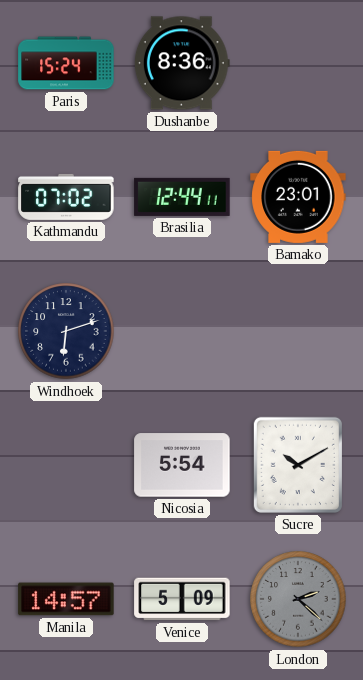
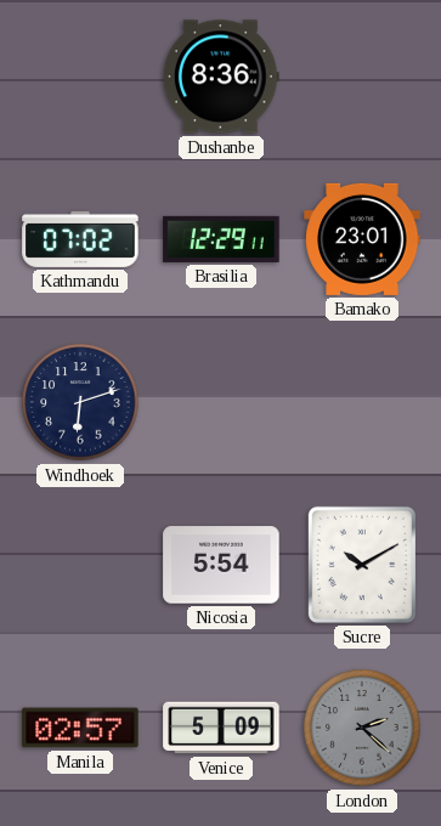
Paris: 15:24 -> none (66, 63)
Brasilia: 12:44 -> 12:29 (221, 239)
Manila: 14:57 -> 02:57 (80, 728)
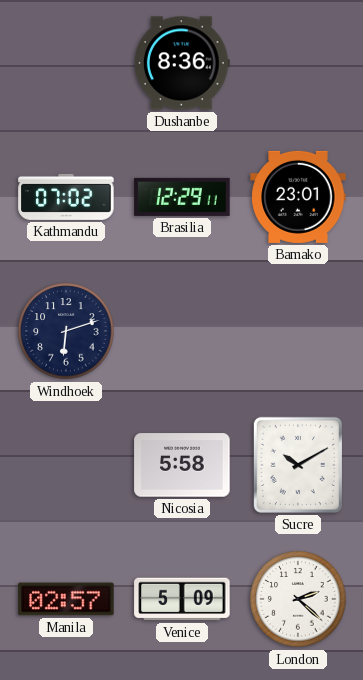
Nicosia: 5:54 -> 5:58 (182, 465)
London dial: grey -> white (298, 599)
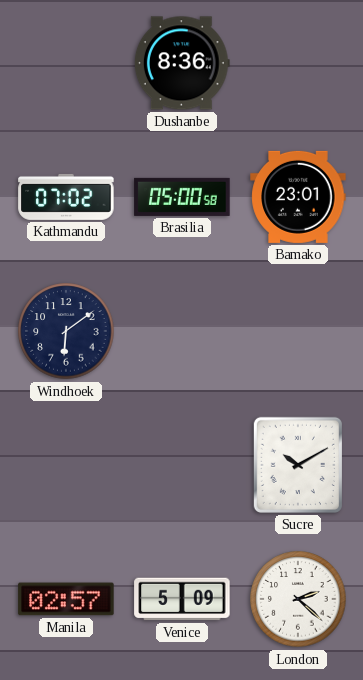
Brasilia: 12:29 -> 05:00 (182, 197)
Windhoek: 6:12 -> 6:09 (66, 331)
Nicosia: 5:58 -> none (182, 465)
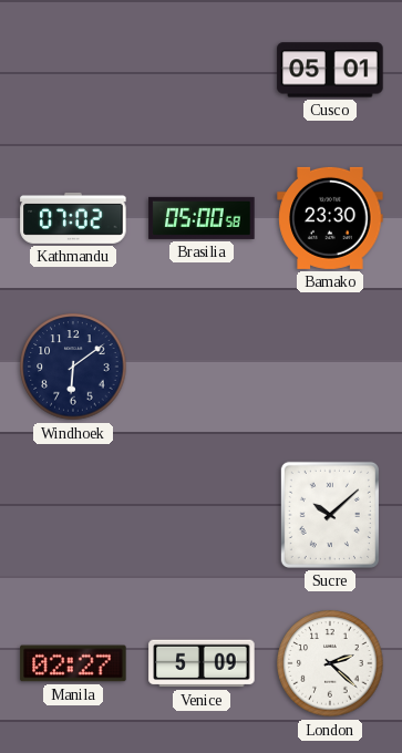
Dushanbe: 8:36 -> none (182, 63)
Cusco: none -> 05:01 (330, 70)
Bamako: 23:01 -> 23:30 (330, 218)
Sucre: 10:10 -> 10:08 (330, 515)
Manila: 02:57 -> 02:27 (73, 663)
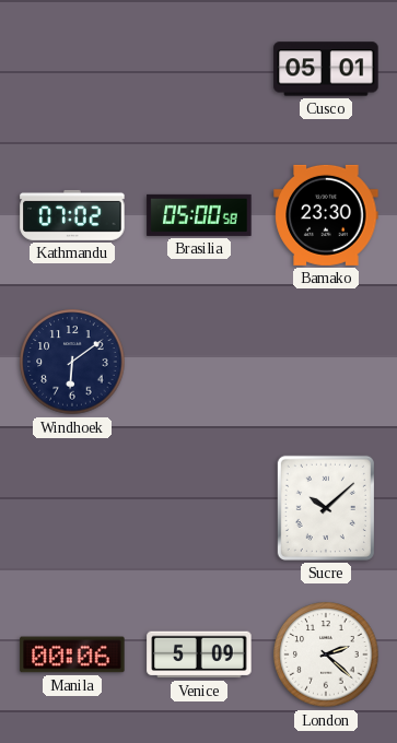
Manila: 02:27 -> 00:06 (72, 654)
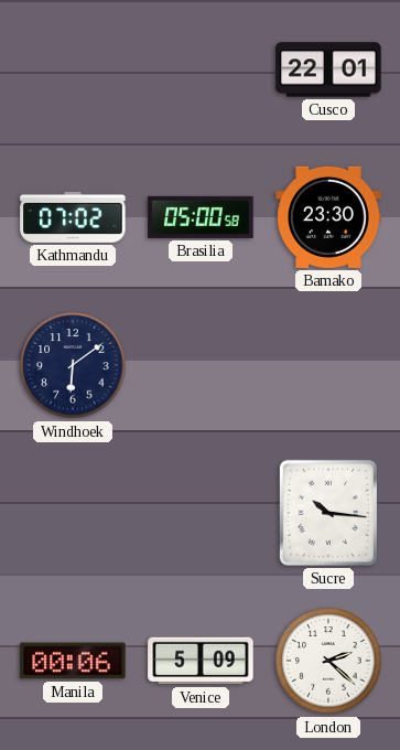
Cusco: 05:01 -> 22:01 (328, 69)
Sucre: 10:08 -> 10:16 (328, 513)
